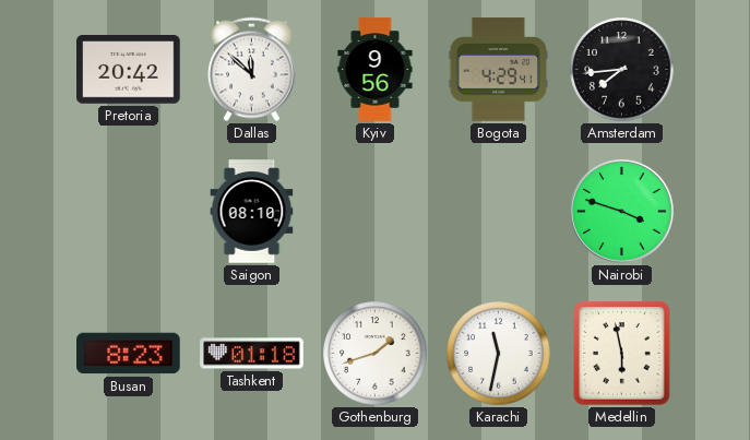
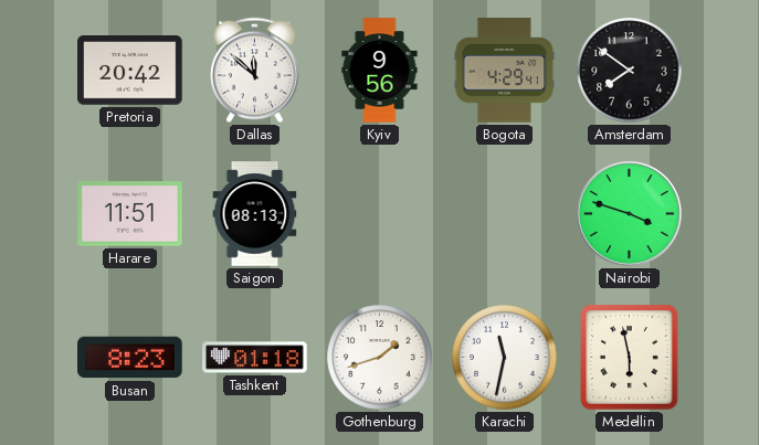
Amsterdam: 7:44 -> 7:51 (630, 71)
Harare: none -> 11:51 (130, 214)
Saigon: 08:10 -> 08:13 (255, 214)
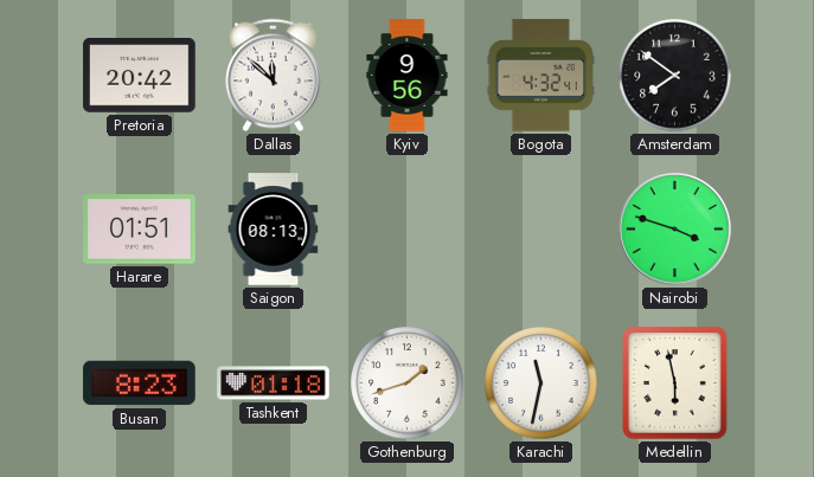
Bogota: 4:29 -> 4:32 (540, 76)
Harare: 11:51 -> 01:51 (140, 230)
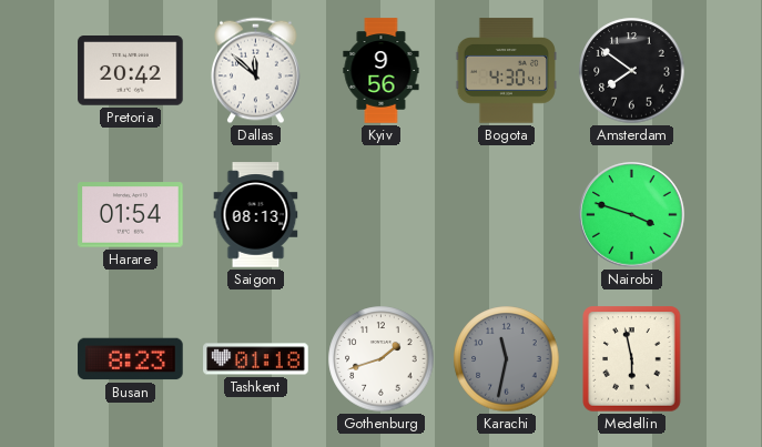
Bogota: 4:32 -> 4:30 (506, 71)
Harare: 01:51 -> 01:54 (131, 215)
Karachi dial: white -> grey (507, 359)
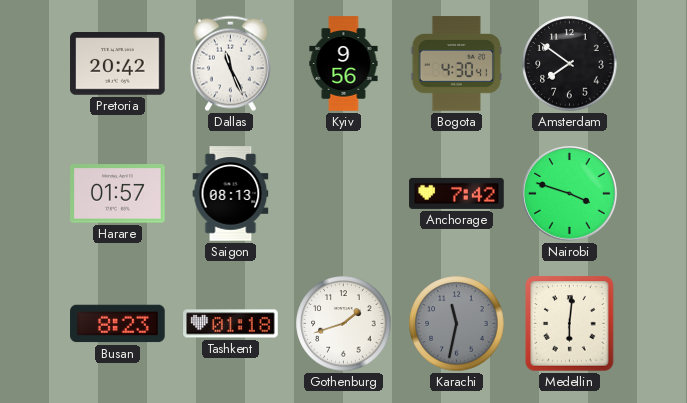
Dallas: 11:52 -> 11:26 (231, 64)
Harare: 01:54 -> 01:57 (118, 194)
Anchorage: none -> 7:42 (457, 193)
Medellin: 5:58 -> 6:01 (570, 324)
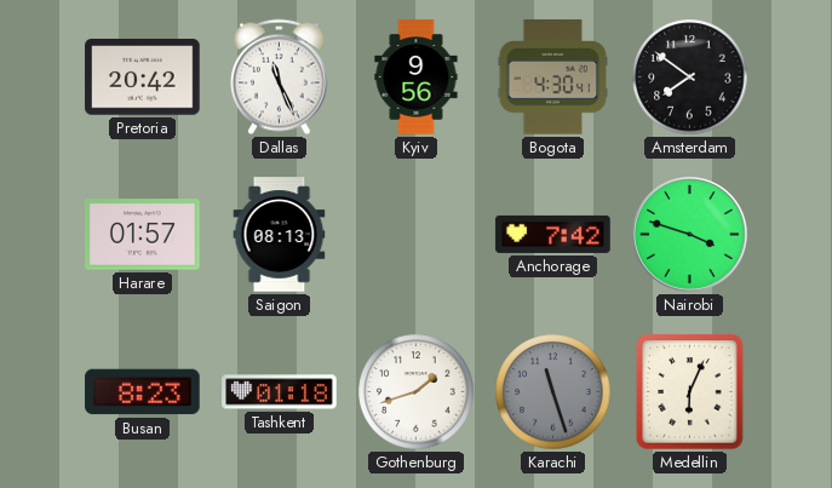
Karachi: 11:32 -> 11:27 (553, 392)
Medellin: 6:01 -> 6:04 (690, 392)
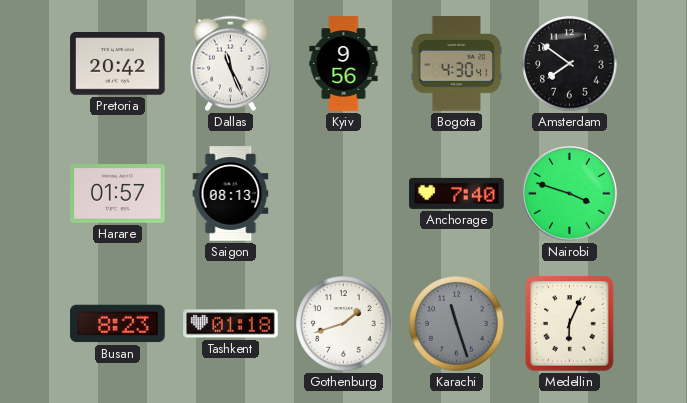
Anchorage: 7:42 -> 7:40 (457, 193)
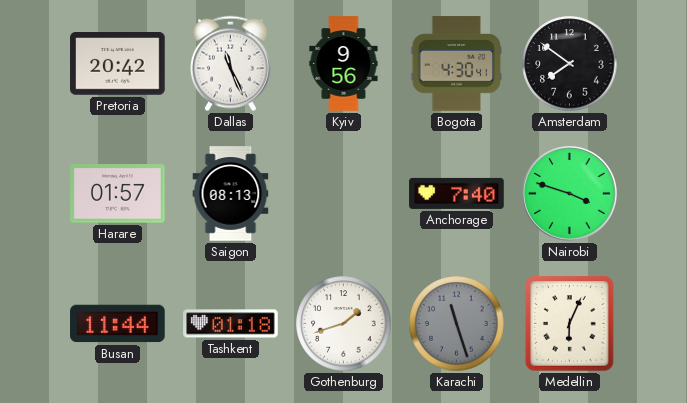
Busan: 8:23 -> 11:44 (118, 324)
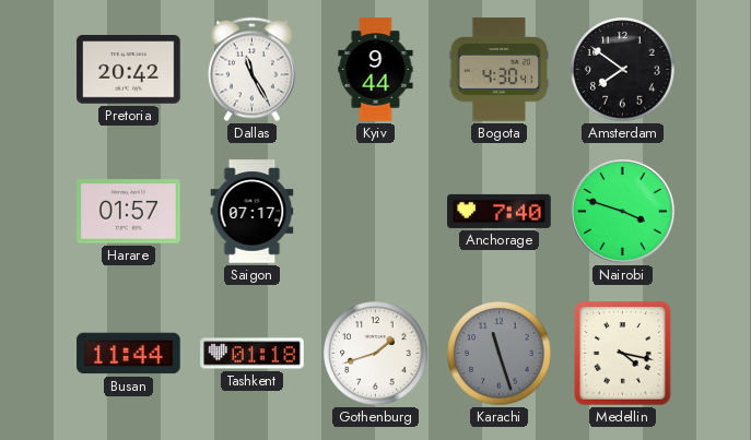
Dallas: 11:26 -> 11:25 (253, 70)
Kyiv: 9:56 -> 9:44 (376, 70)
Saigon: 08:13 -> 07:17 (253, 212)
Medellin: 6:04 -> 4:17 (623, 354)
